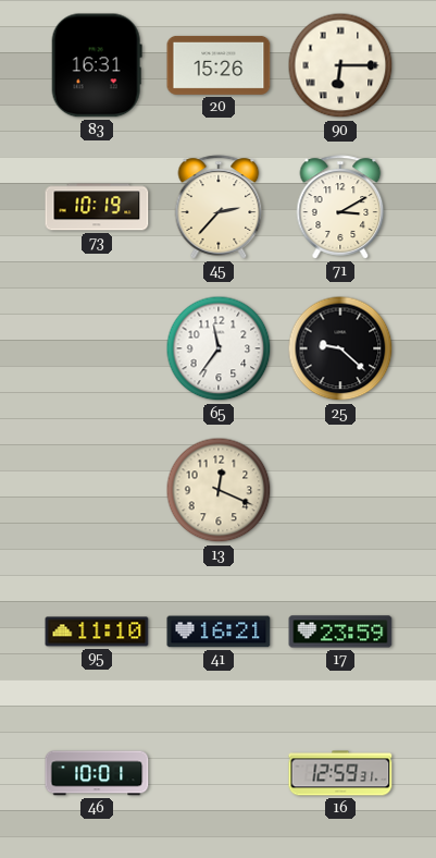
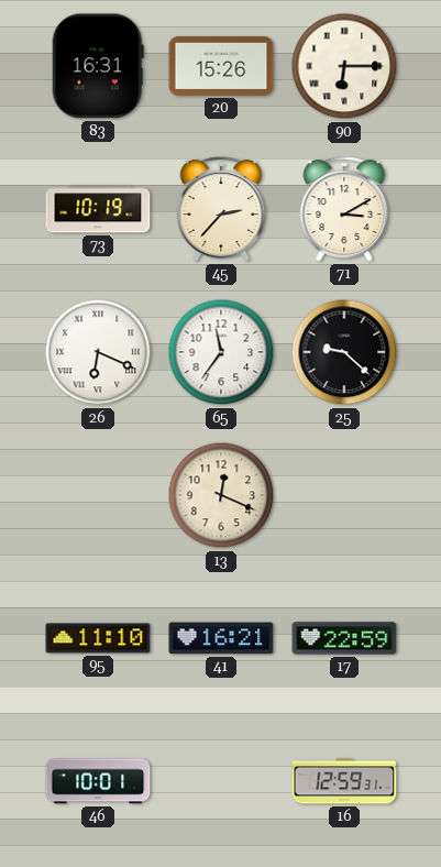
26: none -> 6:19 (98, 352)
17: 23:59 -> 22:59 (344, 638)
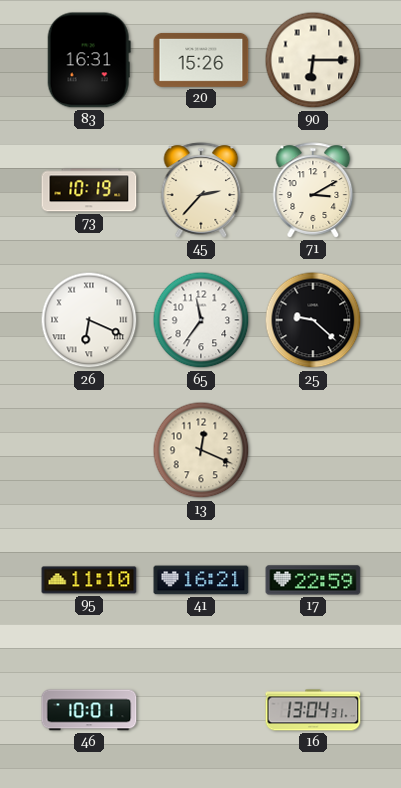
16: 12:59 -> 13:04 (313, 710)
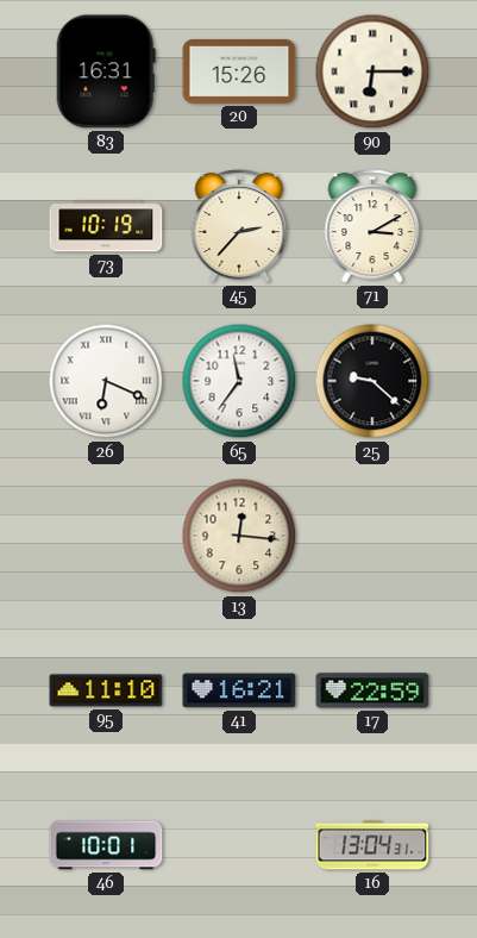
13: 12:19 -> 12:16 (239, 536)
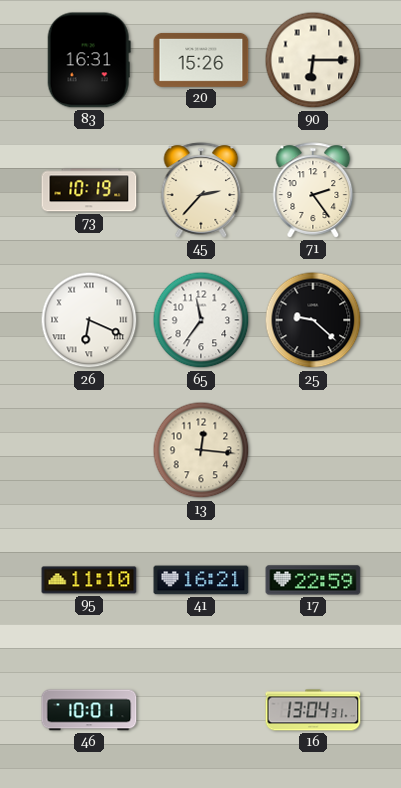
71: 3:10 -> 2:24 (313, 190)
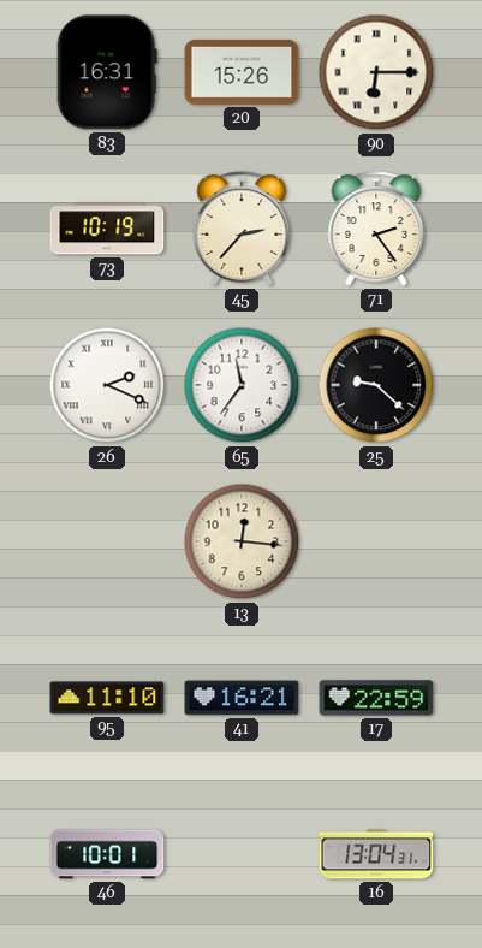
26: 6:19 -> 2:19 (107, 385)
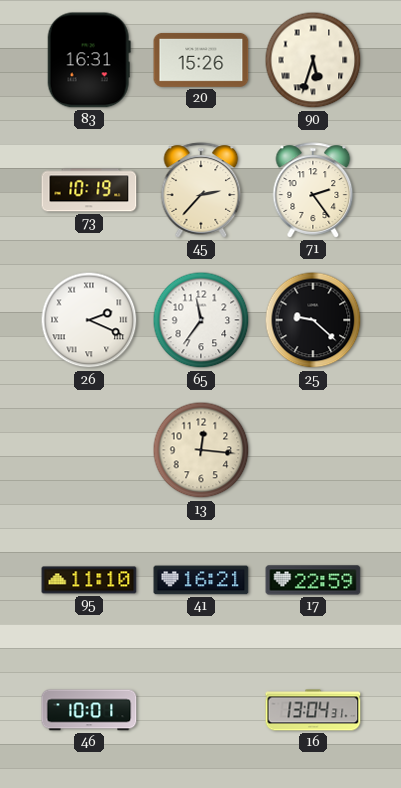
90: 6:15 -> 5:33 (313, 60)
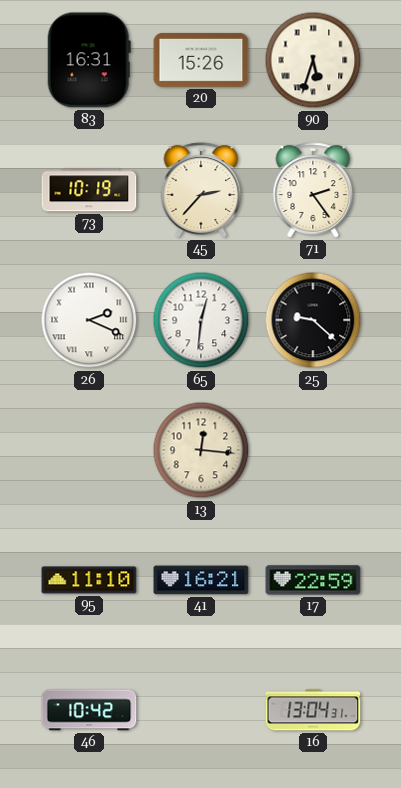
65: 11:36 -> 12:31 (201, 320)
46: 10:01 -> 10:42 (89, 710)
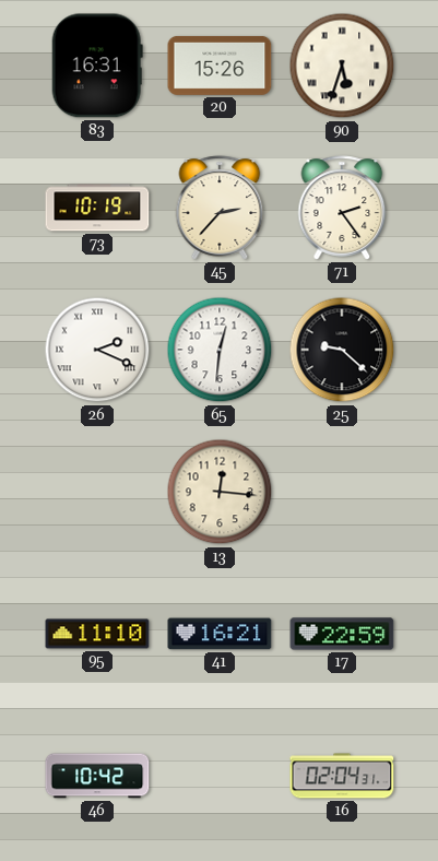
16: 13:04 -> 02:04 (342, 776)
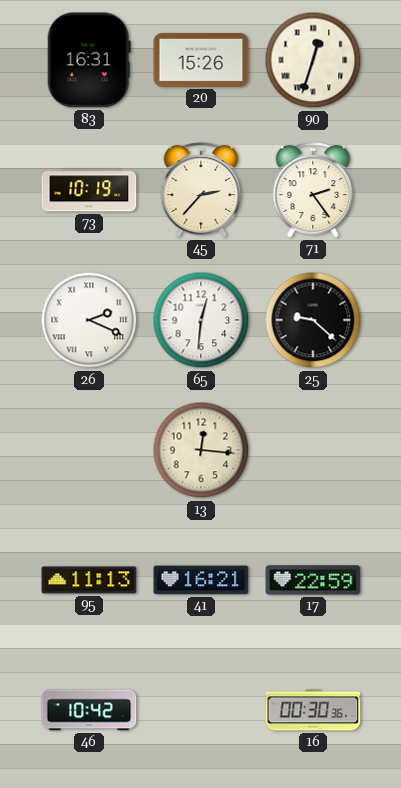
90: 5:33 -> 12:33 (313, 60)
95: 11:10 -> 11:13 (89, 580)
16: 02:04 -> 00:30 (313, 710)
